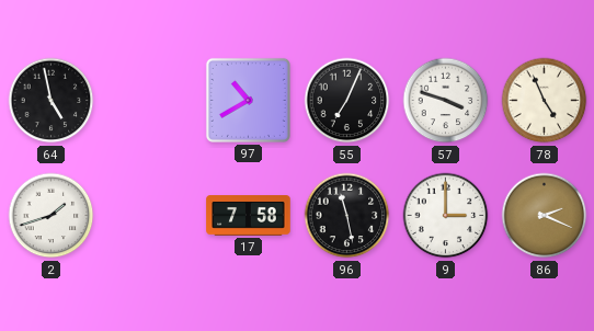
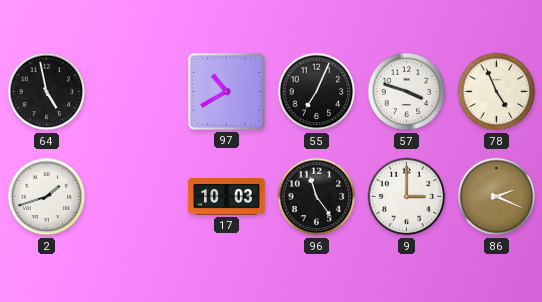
17: 7:58 -> 10:03 (227, 197)
96: 11:28 -> 11:24 (317, 197)
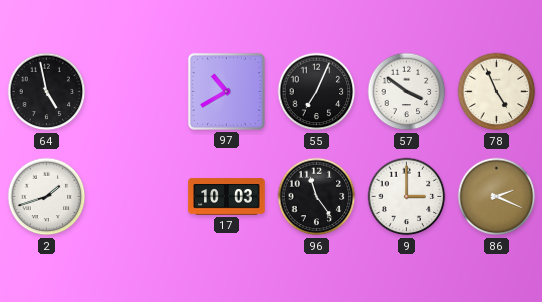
57: 3:48 -> 3:51 (407, 92)
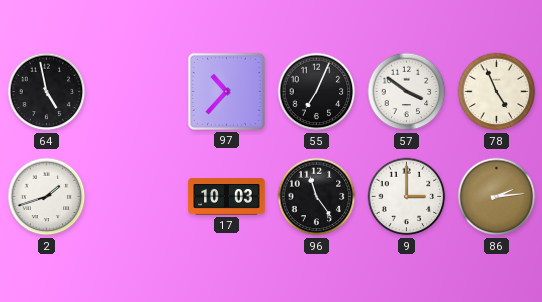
97: 10:40 -> 10:37 (226, 91)
86: 2:19 -> 2:14 (497, 197)
